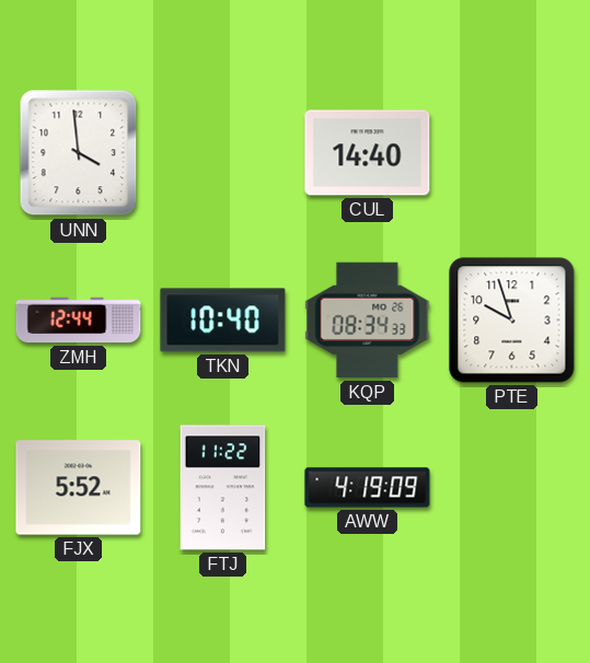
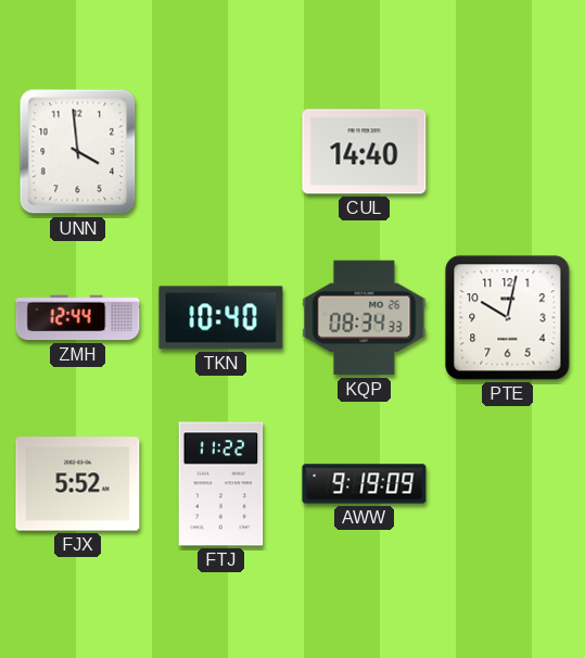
PTE: 9:57 -> 10:02 (508, 318)
AWW: 4:19 -> 9:19 (365, 484)
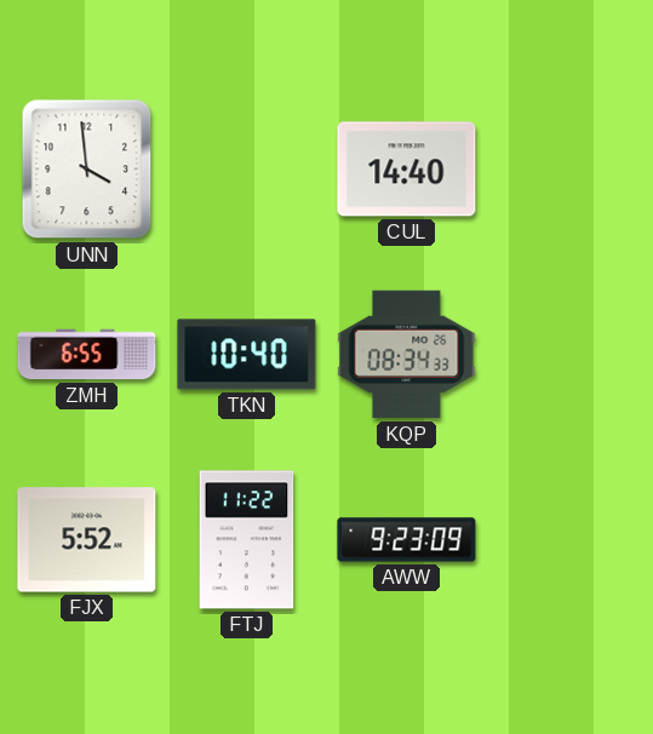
ZMH: 12:44 -> 6:55 (87, 355)
PTE: 10:02 -> none (508, 318)
AWW: 9:19 -> 9:23 (407, 540)
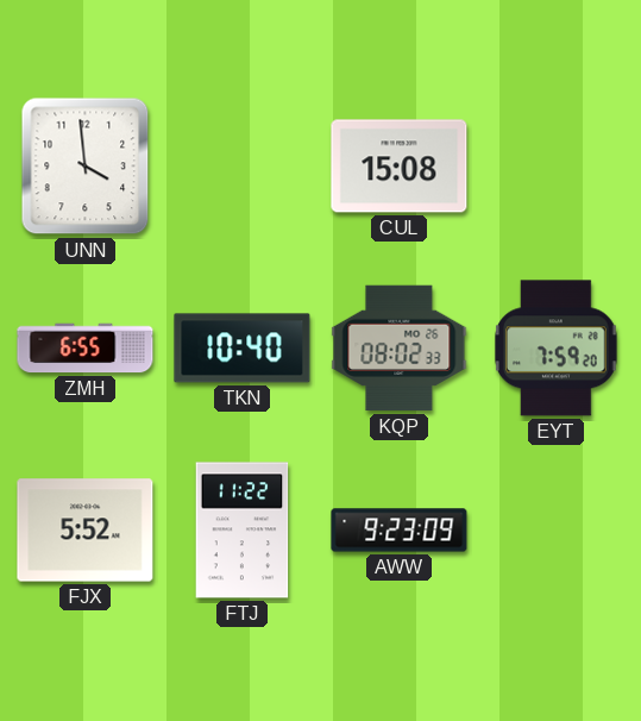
CUL: 14:40 -> 15:08 (400, 167)
KQP: 08:34 -> 08:02 (400, 349)
EYT: none -> 7:59 (557, 349)
